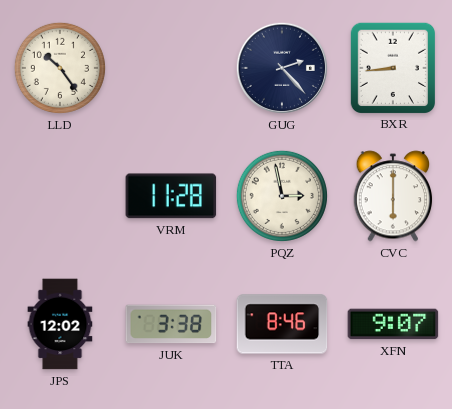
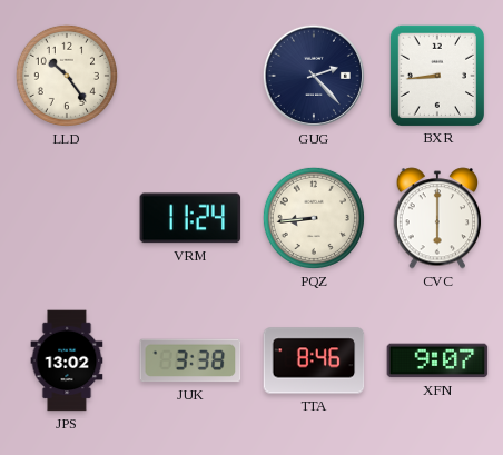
VRM: 11:28 -> 11:24 (190, 218)
PQZ: 2:58 -> 8:44 (314, 218)
JPS: 12:02 -> 13:02 (67, 360)
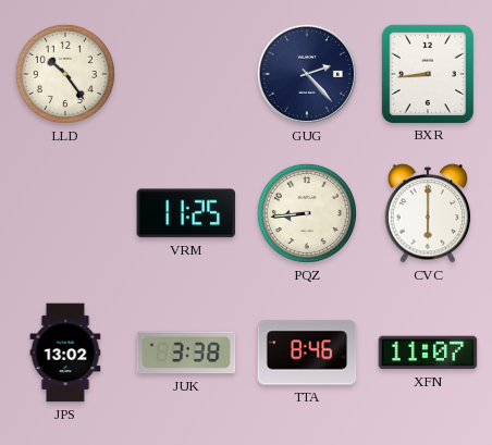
VRM: 11:24 -> 11:25 (186, 213)
XFN: 9:07 -> 11:07 (428, 353)
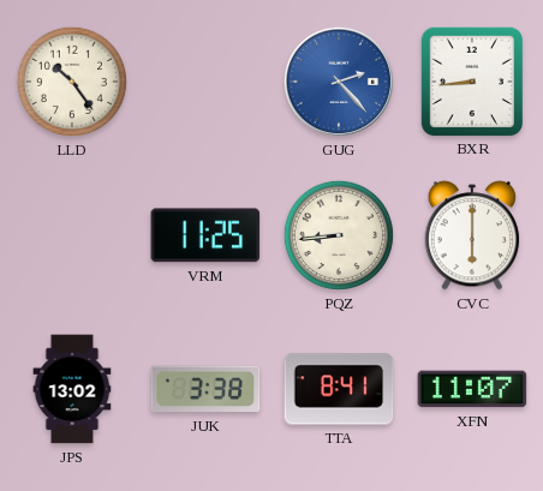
GUG dial: navy -> blue (339, 82)
TTA: 8:46 -> 8:41 (339, 389)
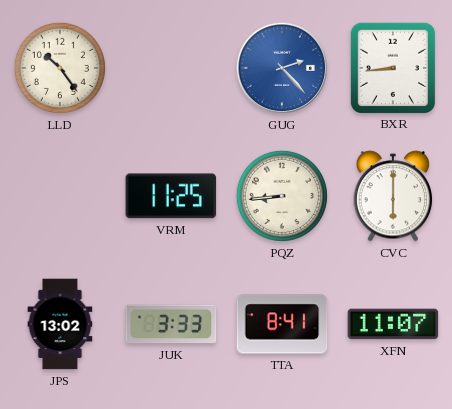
JUK: 3:38 -> 3:33 (171, 324)
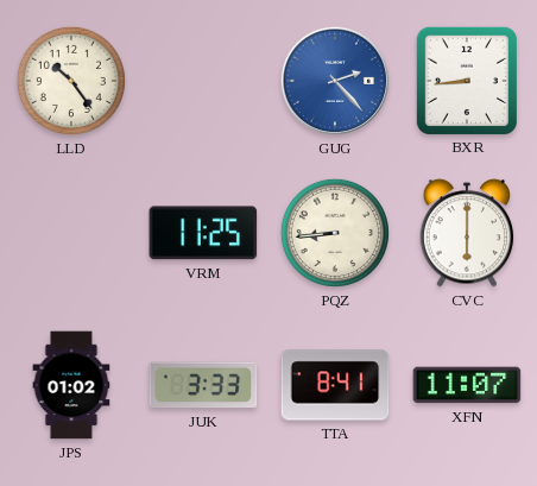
JPS: 13:02 -> 01:02 (71, 385)
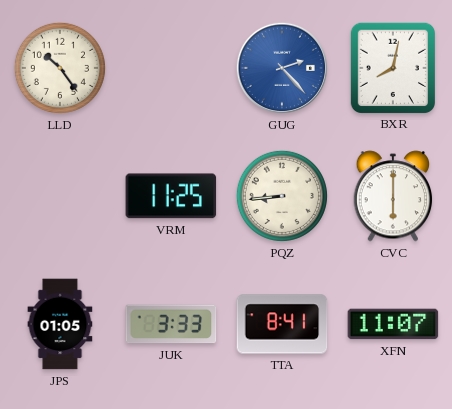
BXR: 8:44 -> 8:02 (392, 67)
JPS: 01:02 -> 01:05 (60, 324)
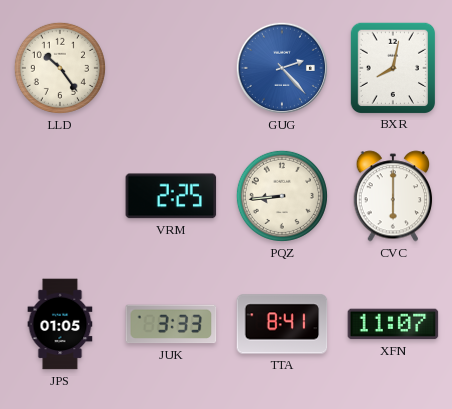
VRM: 11:25 -> 2:25 (171, 196)
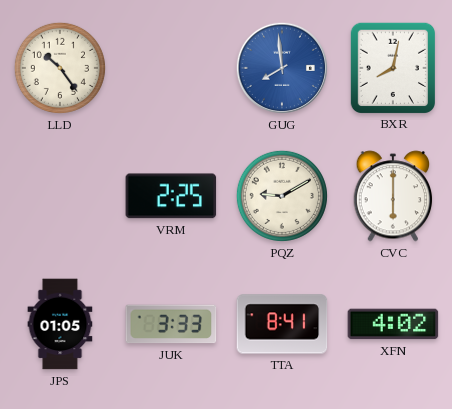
GUG: 2:23 -> 7:59 (282, 68)
PQZ: 8:44 -> 9:10 (282, 196)
XFN: 11:07 -> 4:02 (393, 324)
